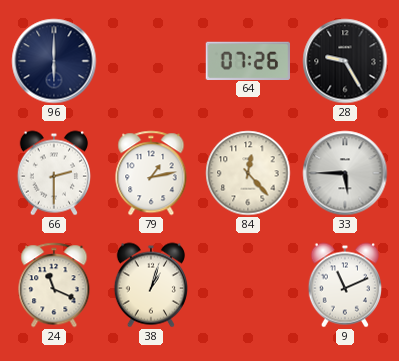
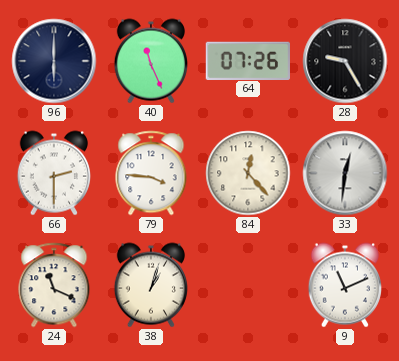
40: none -> 11:26 (150, 61)
79: 1:13 -> 3:46 (151, 173)
33: 5:45 -> 12:31 (345, 173)
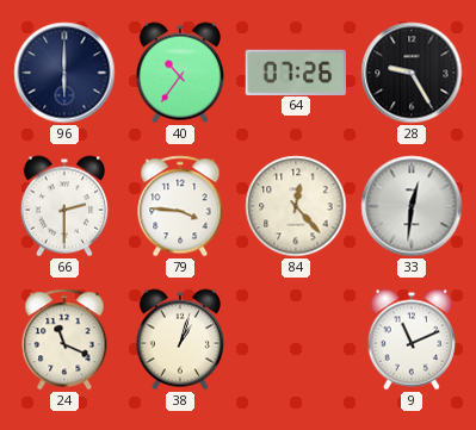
40: 11:26 -> 10:36 (179, 73)
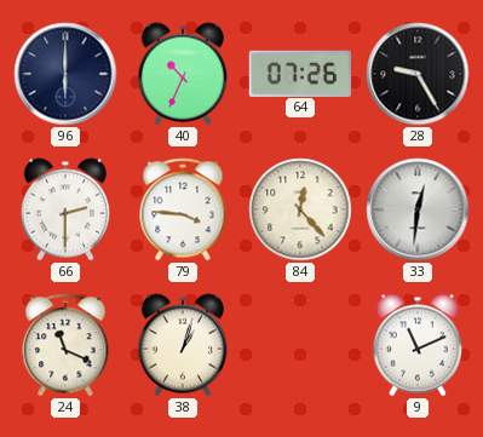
40: 10:36 -> 10:34 (182, 74)
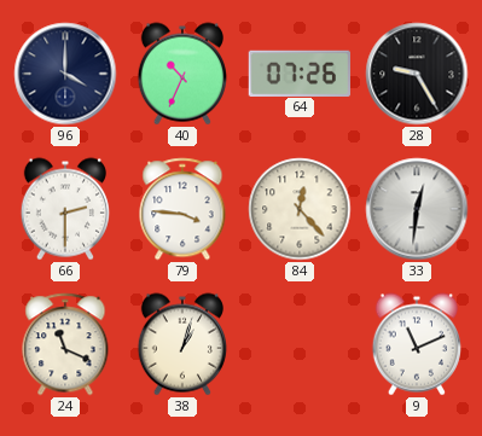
96: 6:00 -> 4:00 (65, 74)
